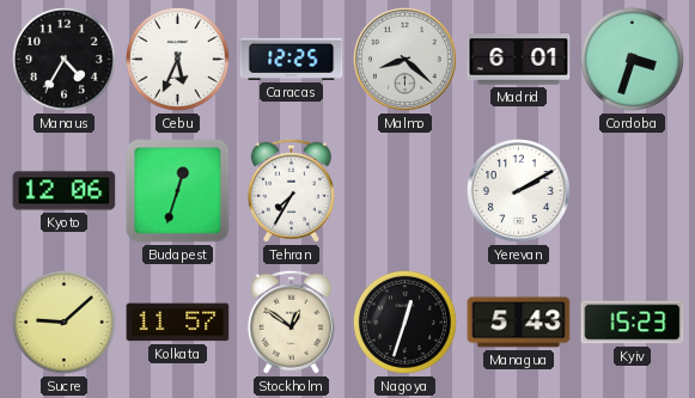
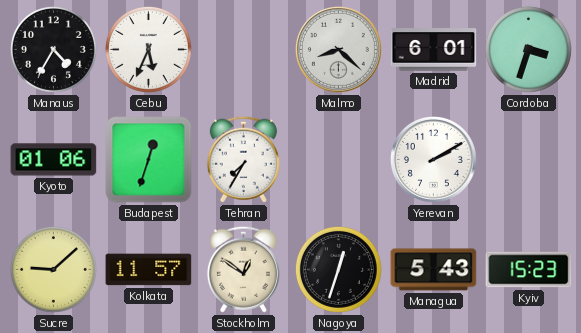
Caracas: 12:25 -> none (292, 59)
Kyoto: 12:06 -> 01:06 (54, 160)
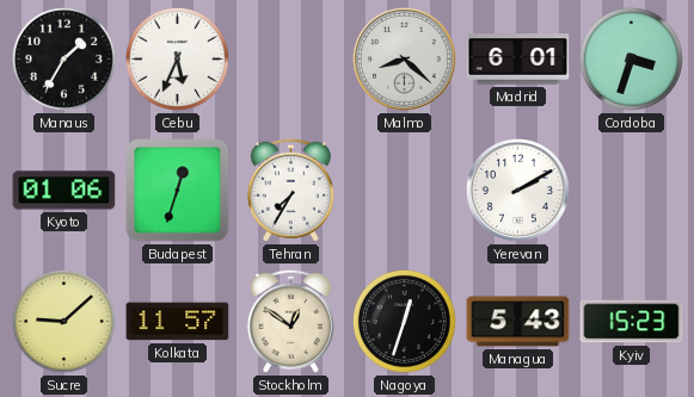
Manaus: 4:35 -> 1:35 (63, 58)
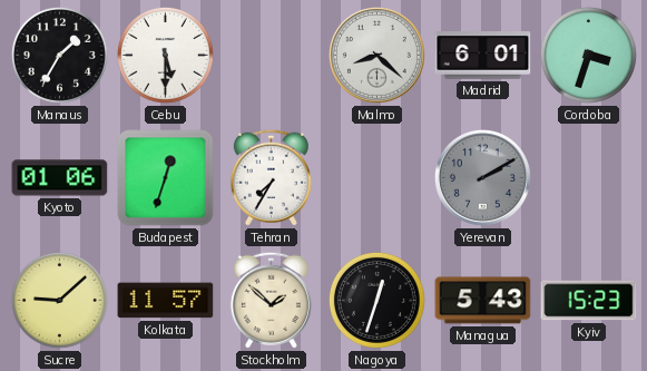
Cebu: 5:34 -> 5:30 (165, 55)
Yerevan dial: white -> grey (482, 177)
Stockholm: 12:51 -> 1:52 (271, 300)
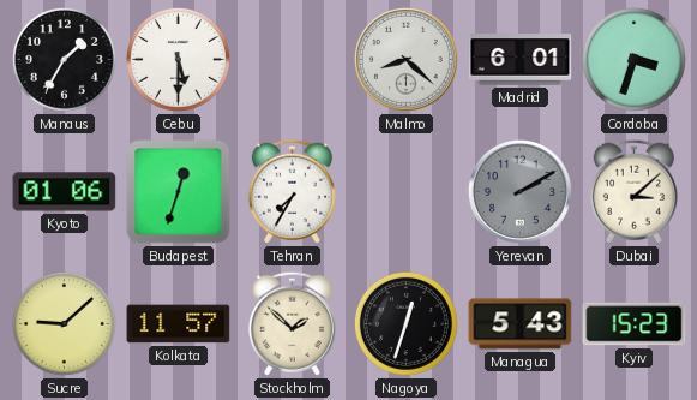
Dubai: none -> 3:08 (633, 191)
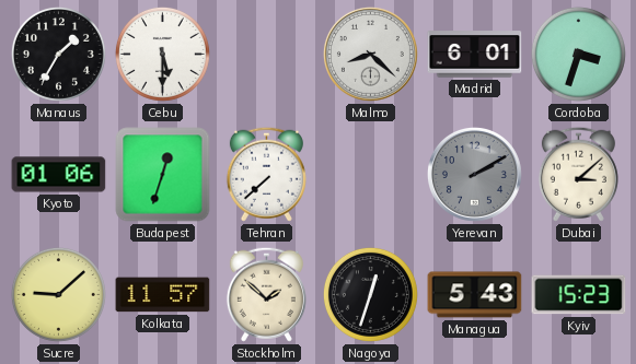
Tehran: 7:35 -> 7:38 (266, 174)
